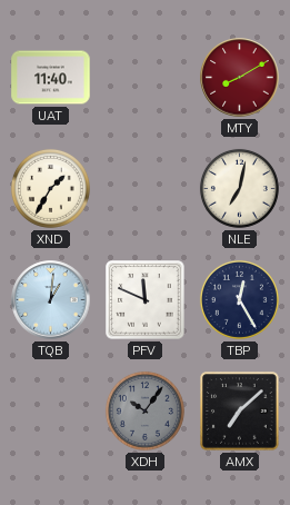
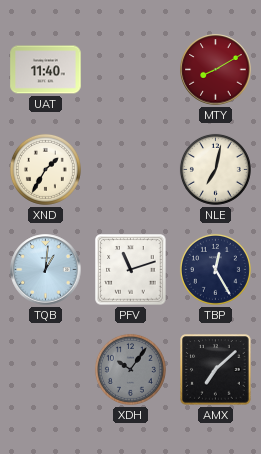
PFV: 11:49 -> 11:12 (131, 270)
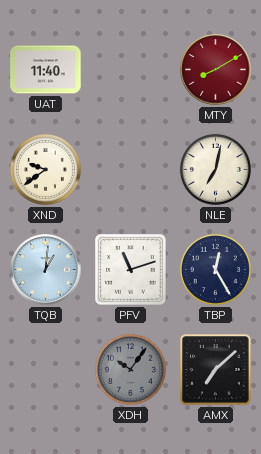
XND: 1:35 -> 9:39 (45, 169)
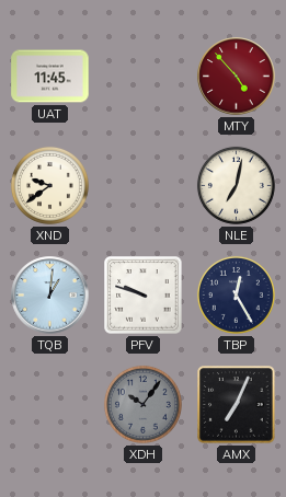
UAT: 11:40 -> 11:45 (50, 77)
MTY: 8:10 -> 4:53 (237, 77)
PFV: 11:12 -> 9:48 (144, 296)
AMX: 7:08 -> 7:04 (237, 405)
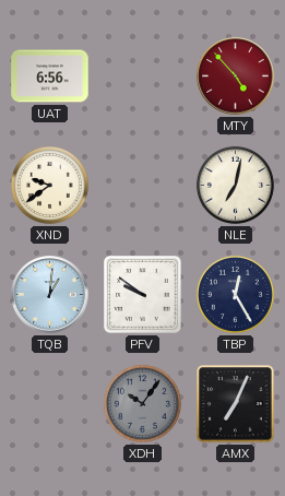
UAT: 11:45 -> 6:56 (50, 76)
PFV: 9:48 -> 9:51 (143, 295)
